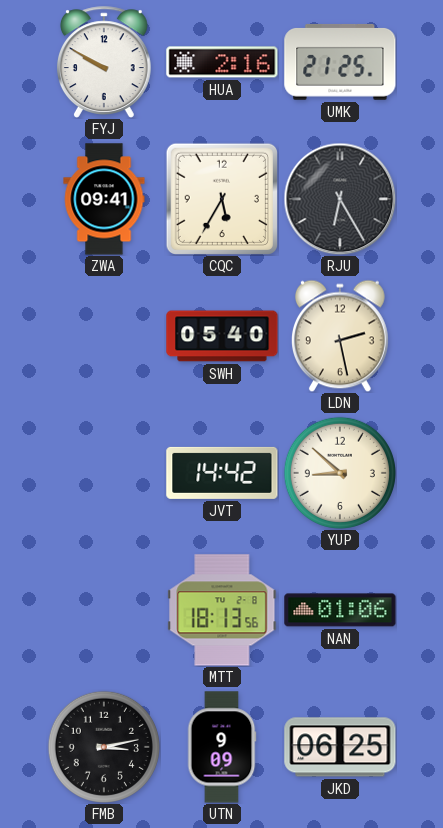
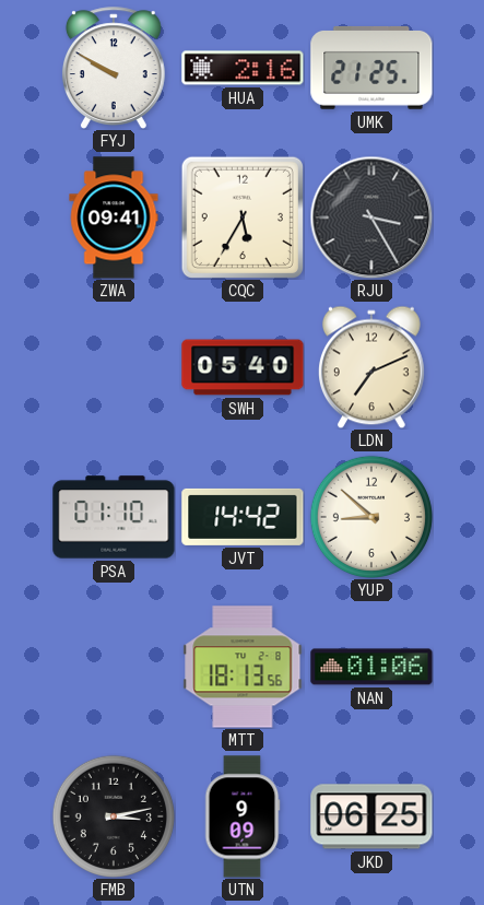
RJU: 6:25 -> 3:25 (371, 218)
LDN: 2:28 -> 7:11 (371, 367)
PSA: none -> 01:10 (114, 517)
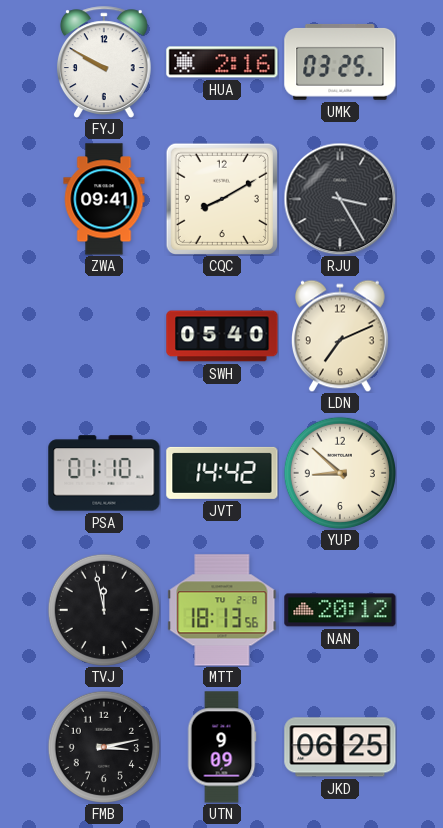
UMK: 21:25 -> 03:25 (340, 62)
CQC: 5:35 -> 8:10 (222, 199)
TVJ: none -> 11:58 (104, 610)
NAN: 01:06 -> 20:12 (340, 610)
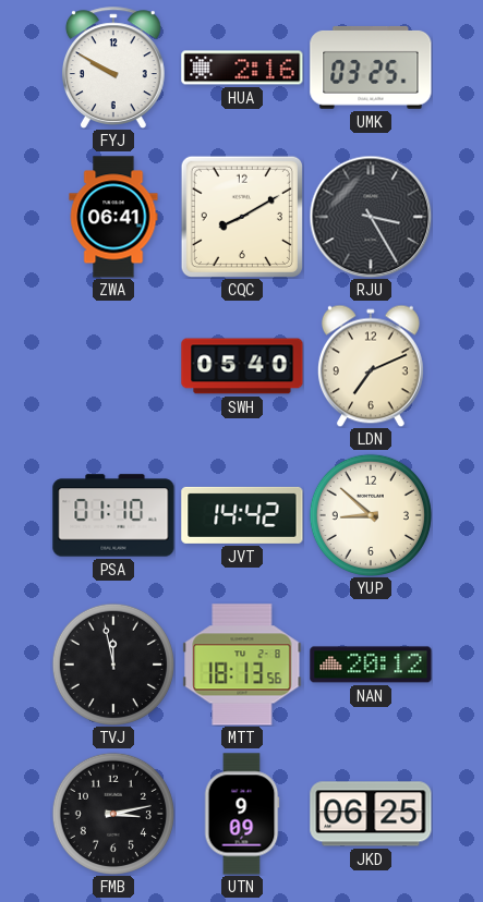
ZWA: 09:41 -> 06:41 (113, 217)
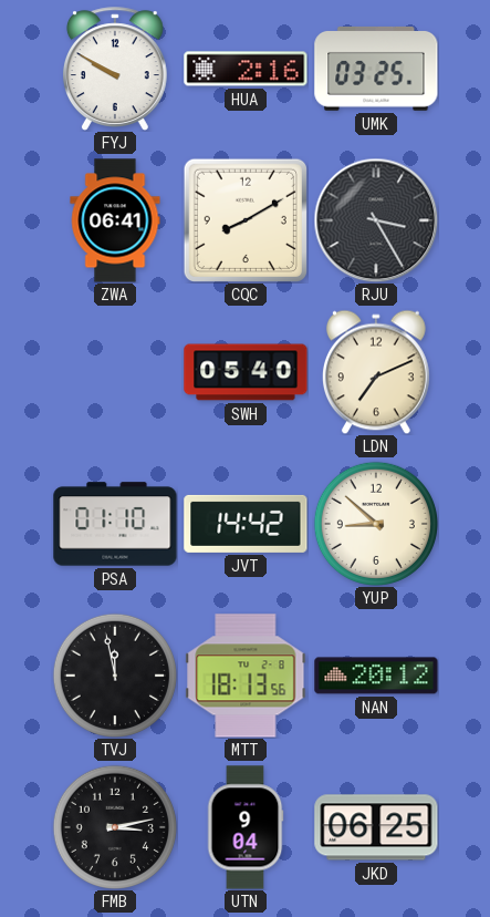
UTN: 9:09 -> 9:04 (246, 827)
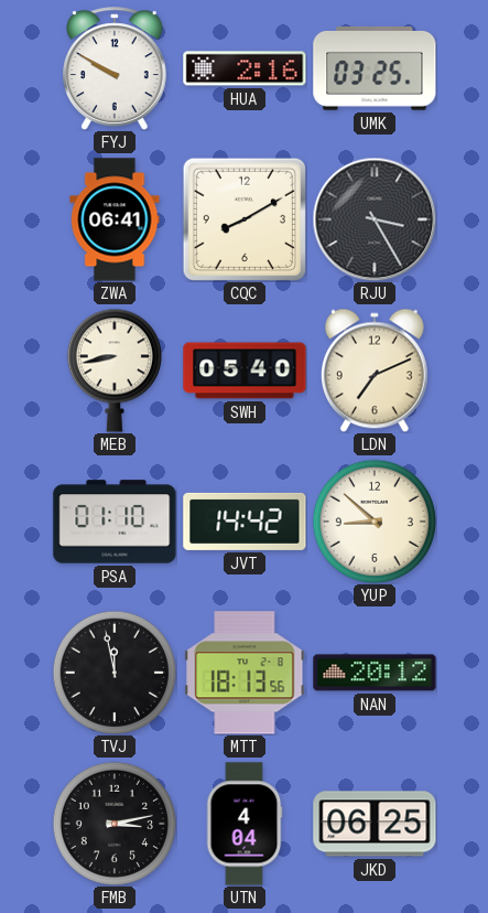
MEB: none -> 8:43 (115, 370)
UTN: 9:04 -> 4:04 (245, 824)
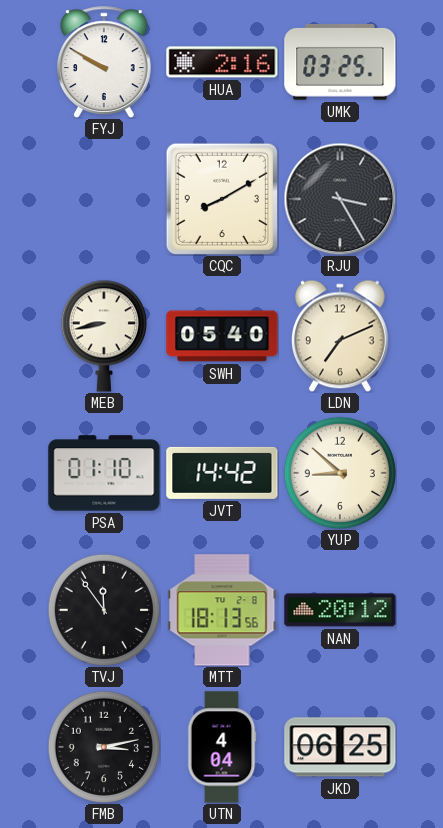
ZWA: 06:41 -> none (115, 219)
TVJ: 11:58 -> 11:54 (104, 610)
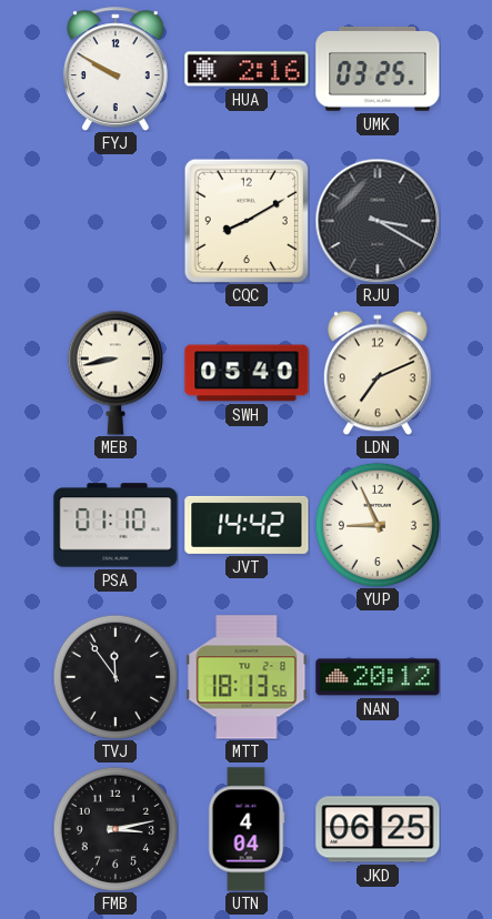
RJU: 3:25 -> 3:20 (378, 221)
YUP: 8:52 -> 8:56 (378, 525)
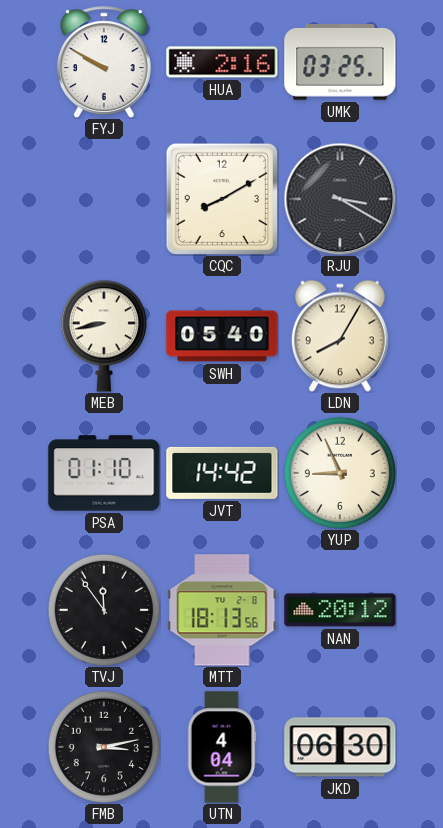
LDN: 7:11 -> 8:05 (340, 336)
JKD: 06:25 -> 06:30 (340, 747)
